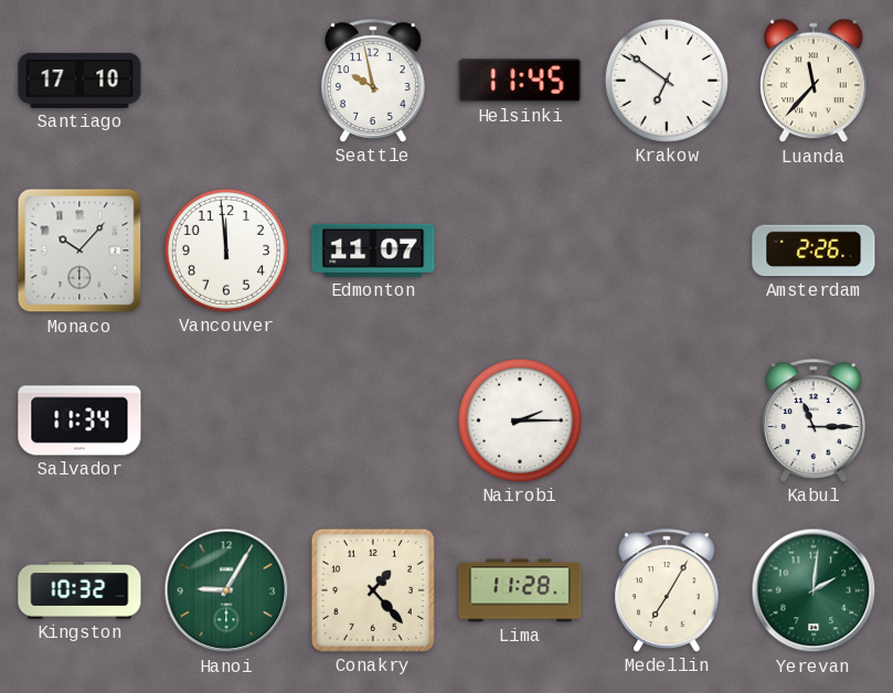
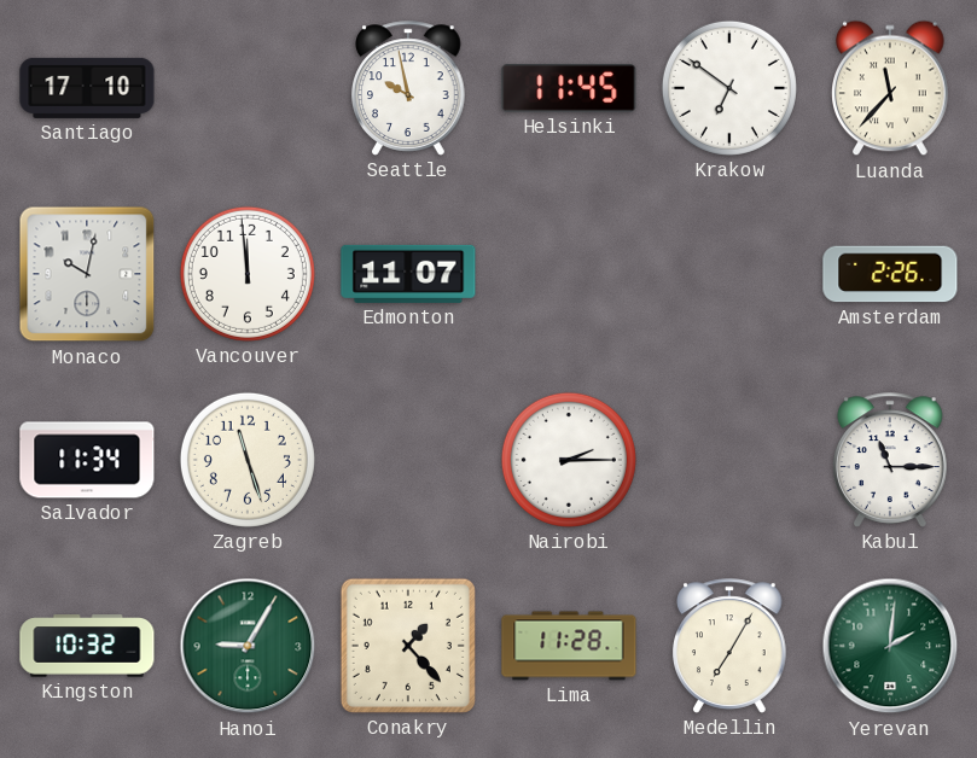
Monaco: 10:07 -> 10:02 (87, 274)
Zagreb: none -> 11:27 (248, 460)
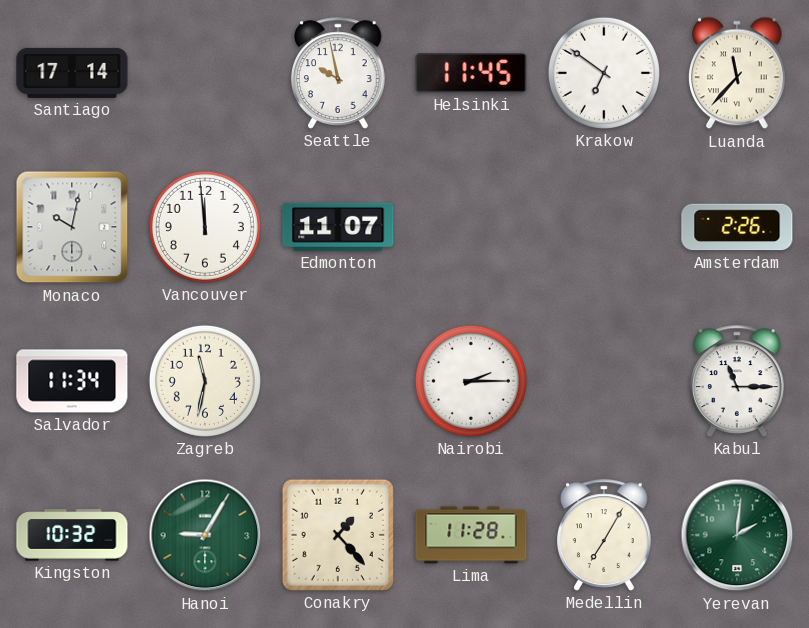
Santiago: 17:10 -> 17:14 (72, 73)
Zagreb: 11:27 -> 11:32 (205, 381)
